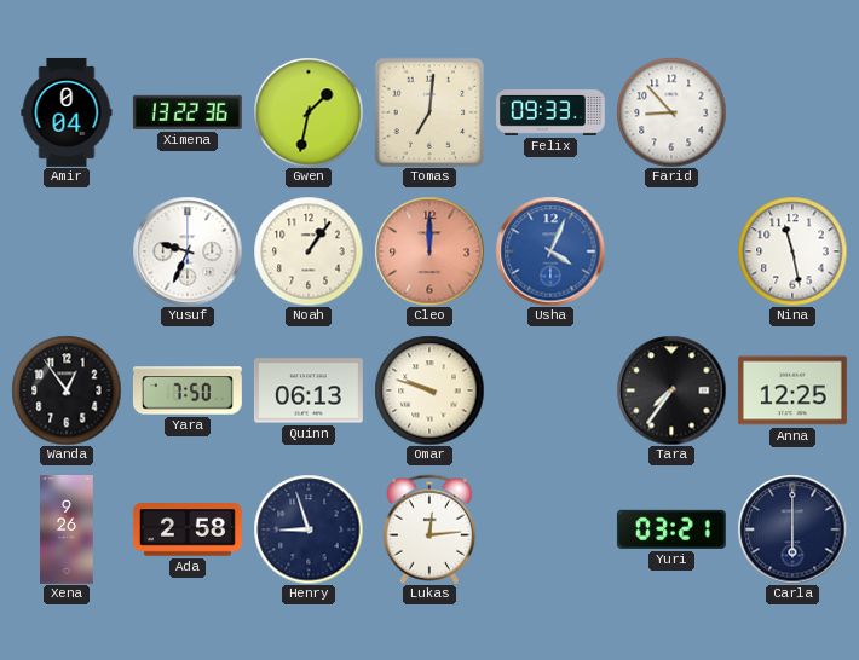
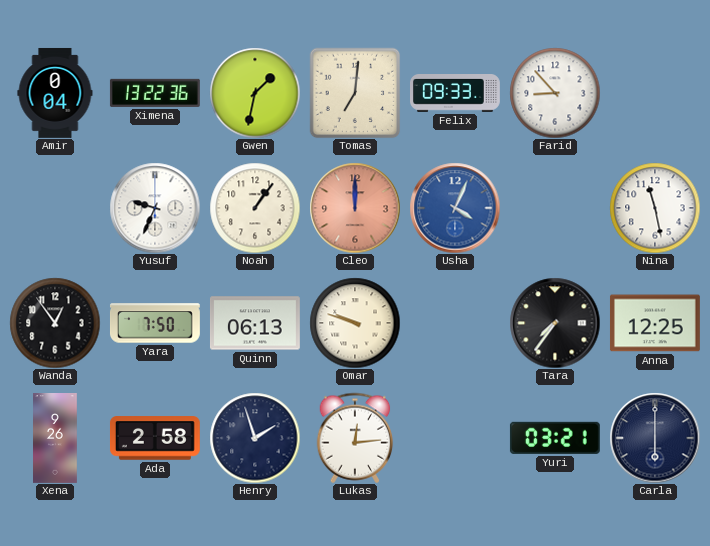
Henry: 8:57 -> 1:57 (255, 438)
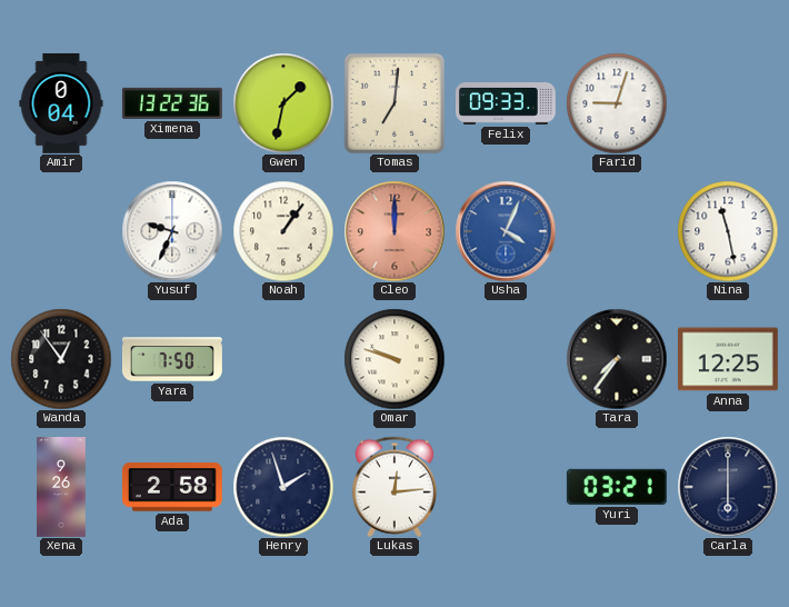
Farid: 8:53 -> 9:03 (617, 103)
Quinn: 06:13 -> none (255, 323)
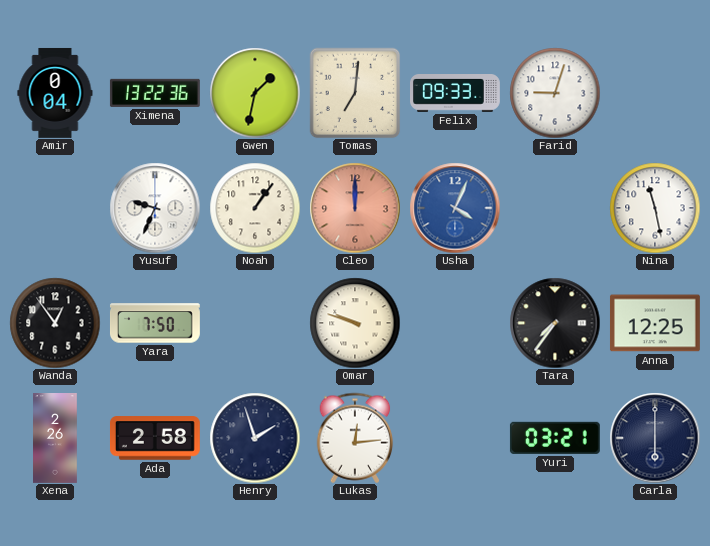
Xena: 9:26 -> 2:26 (56, 439)
